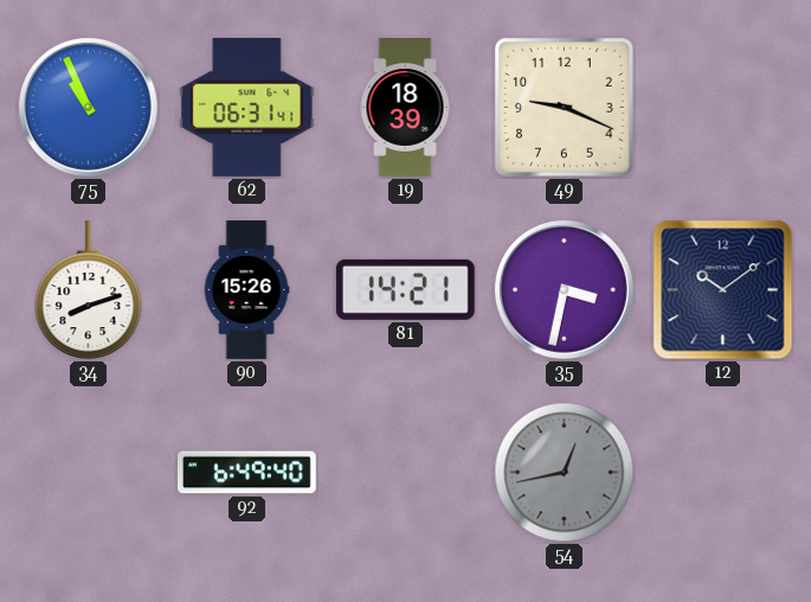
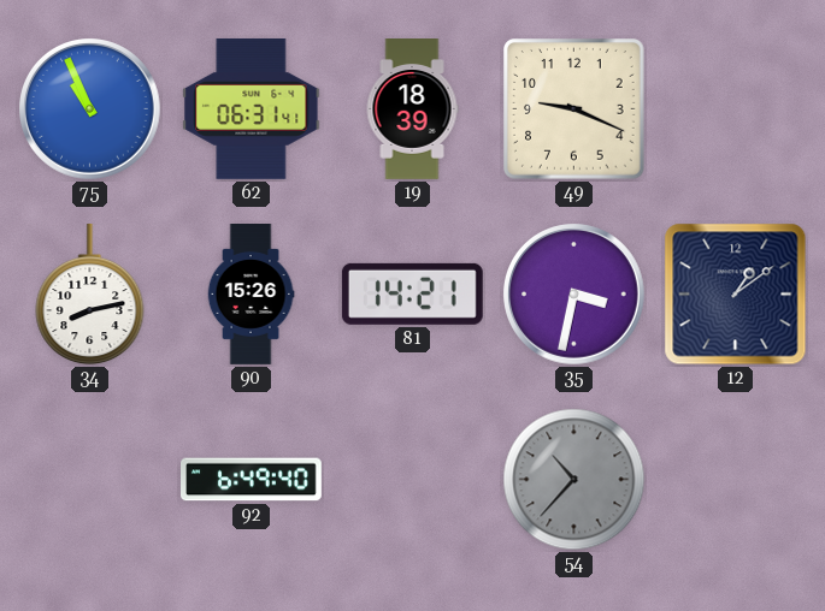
34: 8:12 -> 8:13 (90, 295)
12: 10:09 -> 1:09 (736, 295)
54: 12:43 -> 10:37 (574, 480)
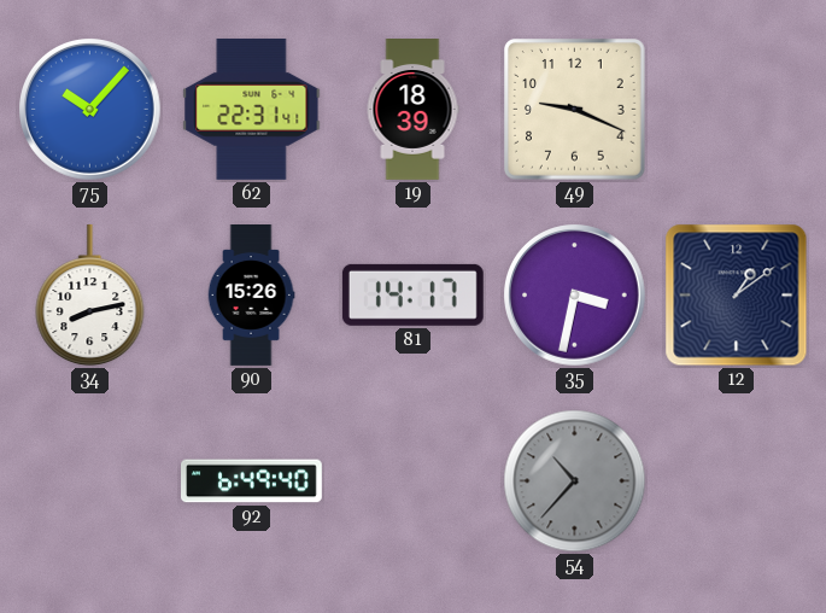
75: 10:56 -> 10:07 (90, 110)
62: 06:31 -> 22:31 (252, 109)
81: 14:21 -> 14:17 (412, 294)
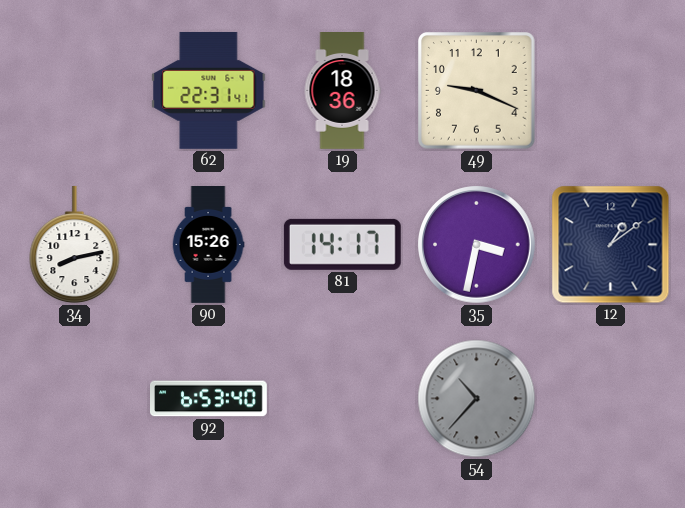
75: 10:07 -> none (90, 110)
19: 18:39 -> 18:36 (342, 91)
92: 6:49 -> 6:53 (209, 399)
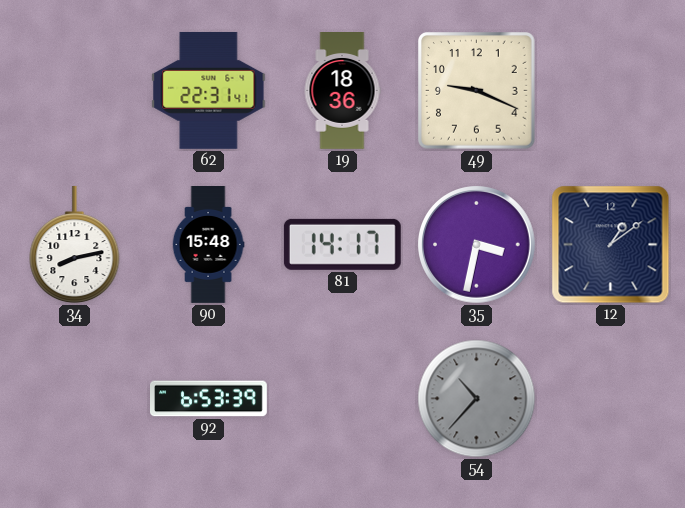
90: 15:26 -> 15:48 (208, 245)
92: 6:53:40 -> 6:53:39 (209, 399)
